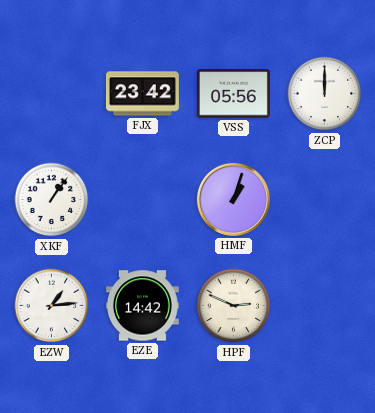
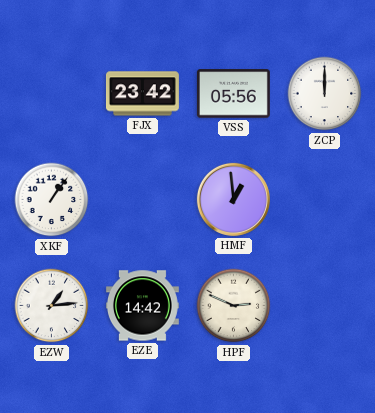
HMF: 1:03 -> 12:59 (233, 199)
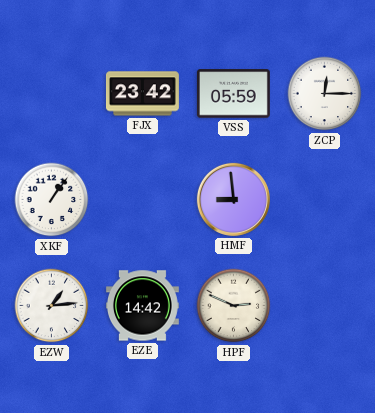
VSS: 05:56 -> 05:59 (233, 94)
ZCP: 12:00 -> 12:15 (325, 94)
HMF: 12:59 -> 8:59 (233, 199)
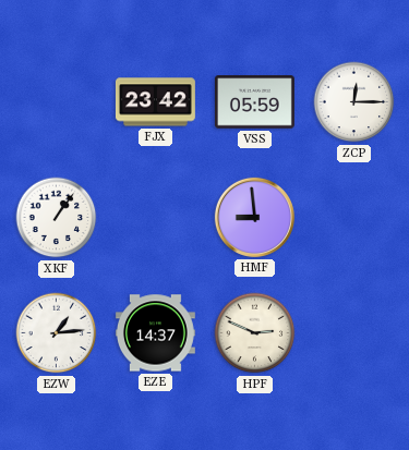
EZE: 14:42 -> 14:37 (155, 333)
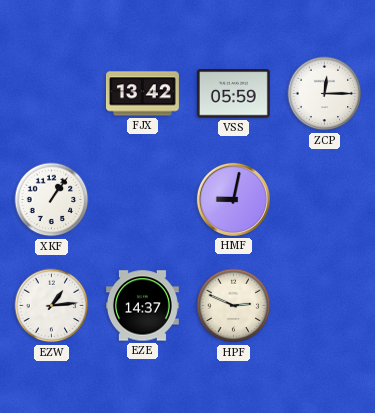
FJX: 23:42 -> 13:42 (142, 94)
HMF: 8:59 -> 9:02 (233, 199)
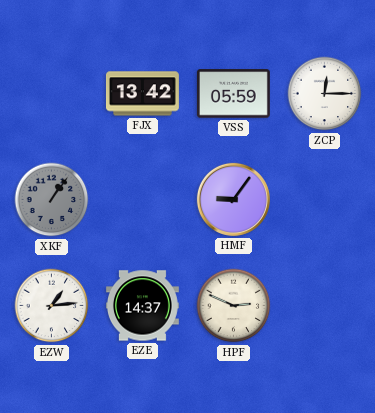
XKF dial: white -> grey (52, 200)
HMF: 9:02 -> 9:06 (233, 199)
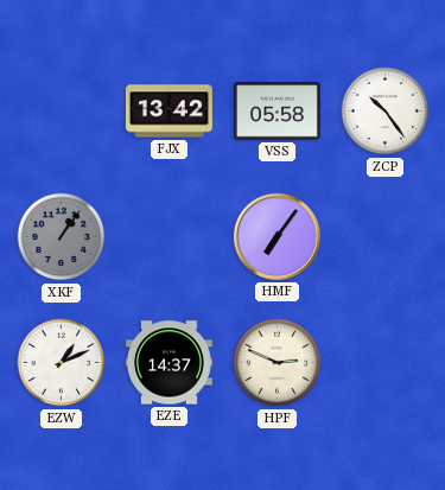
VSS: 05:59 -> 05:58 (276, 112)
ZCP: 12:15 -> 10:24 (386, 112)
HMF: 9:06 -> 7:06 (276, 236)
EZW: 1:14 -> 1:11 (62, 363)
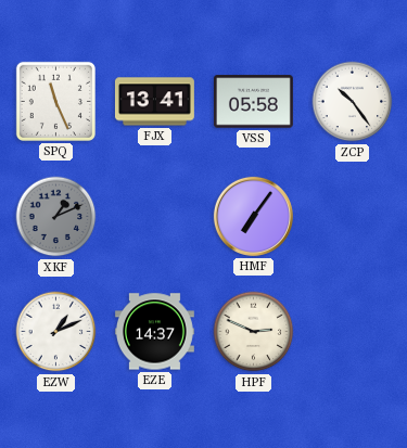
SPQ: none -> 11:26 (55, 101)
FJX: 13:42 -> 13:41 (154, 102)
XKF: 1:06 -> 1:11 (56, 217)
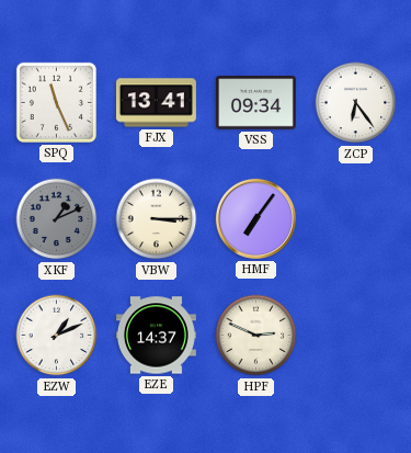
VSS: 05:58 -> 09:34 (255, 103)
ZCP: 10:24 -> 6:24 (356, 103)
VBW: none -> 3:15 (157, 219)
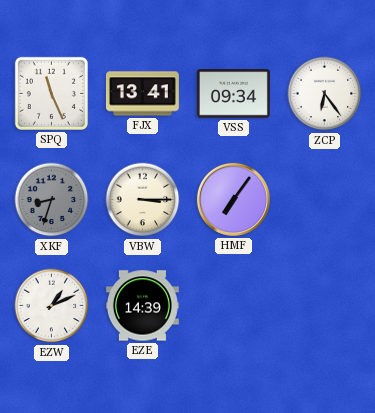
XKF: 1:11 -> 8:33 (52, 200)
EZE: 14:37 -> 14:39 (142, 306)
HPF: 2:49 -> none (256, 336)
